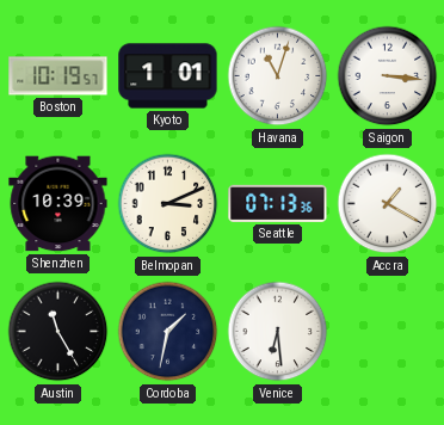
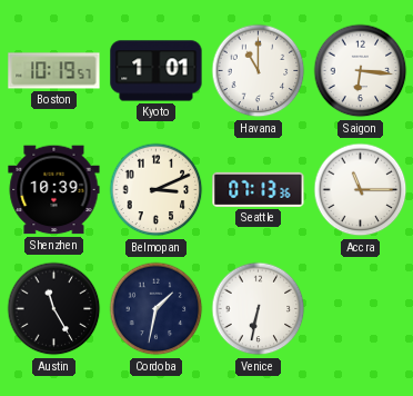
Havana: 11:03 -> 11:00 (259, 71)
Saigon: 3:16 -> 6:16 (361, 71)
Accra: 1:20 -> 11:15 (361, 190)
Venice: 6:29 -> 6:32 (259, 309)
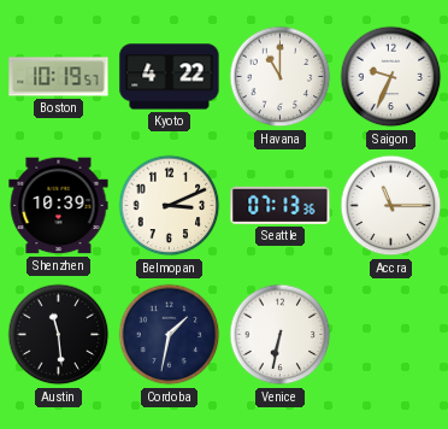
Kyoto: 1:01 -> 4:22 (170, 77)
Saigon: 6:16 -> 9:34 (391, 77)
Austin: 11:25 -> 11:29 (59, 335)
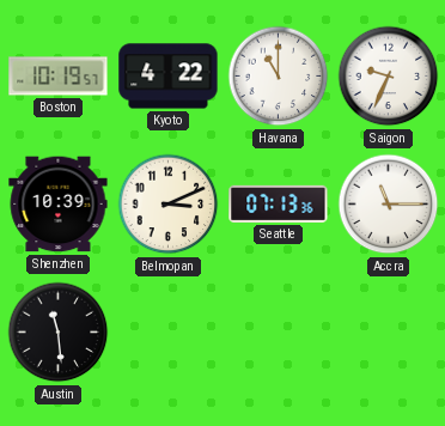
Cordoba: 1:32 -> none (170, 335)
Venice: 6:32 -> none (281, 335)
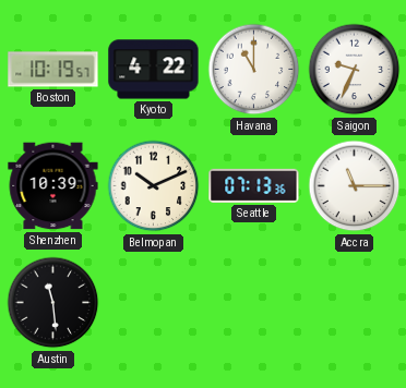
Belmopan: 3:11 -> 10:11 (154, 186)
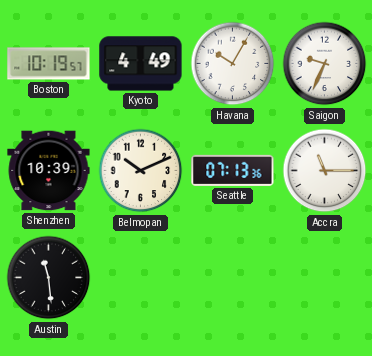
Kyoto: 4:22 -> 4:49 (141, 64)
Havana: 11:00 -> 10:05 (233, 64)
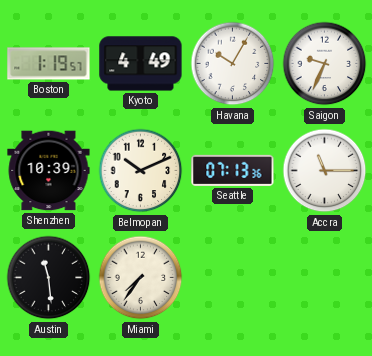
Boston: 10:19 -> 1:19 (49, 64)
Miami: none -> 7:36 (141, 278)
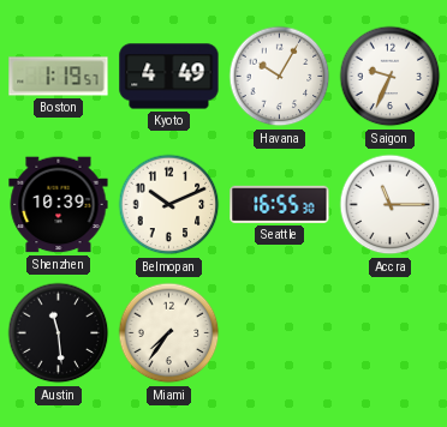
Seattle: 07:13 -> 16:55 (280, 204)
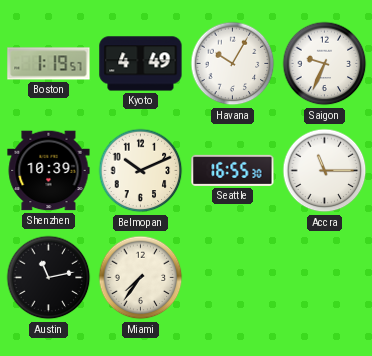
Austin: 11:29 -> 11:13 (49, 278)
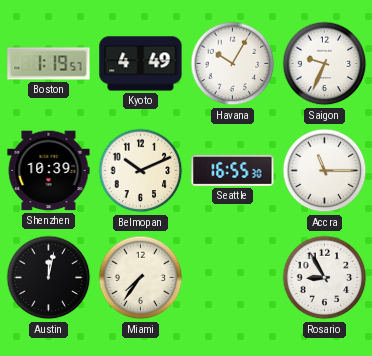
Austin: 11:13 -> 12:02 (49, 278)
Rosario: none -> 8:55 (325, 278)
